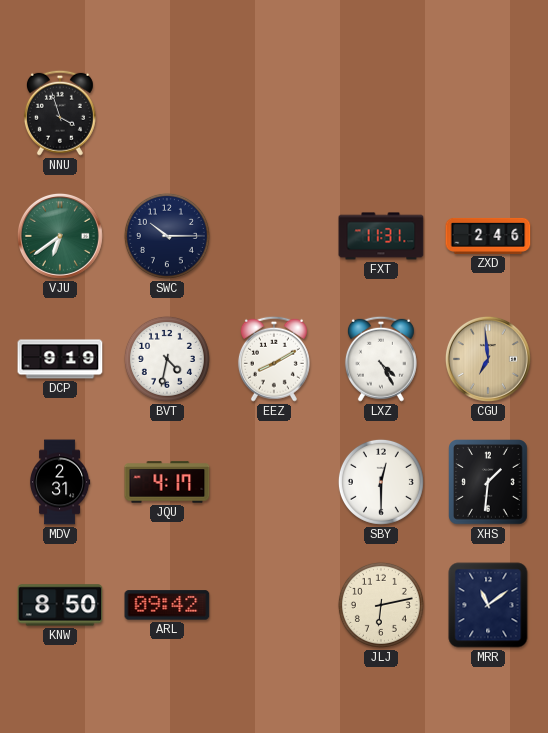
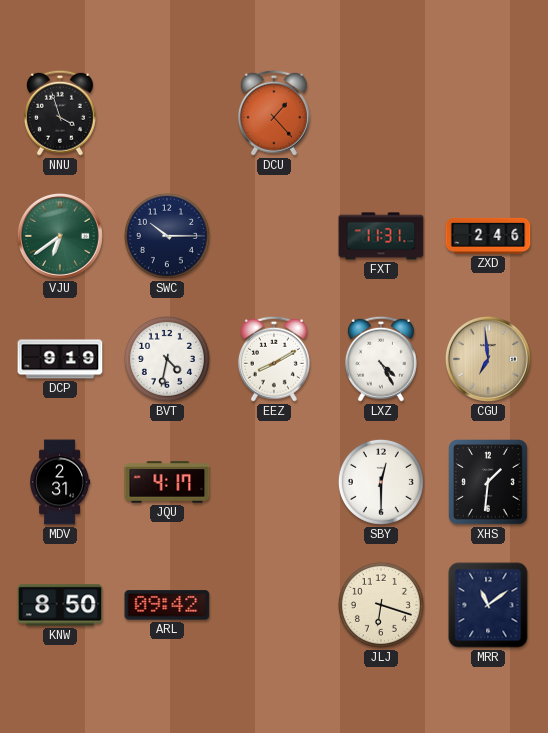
DCU: none -> 1:23 (274, 113)
JLJ: 6:13 -> 6:18 (381, 605)
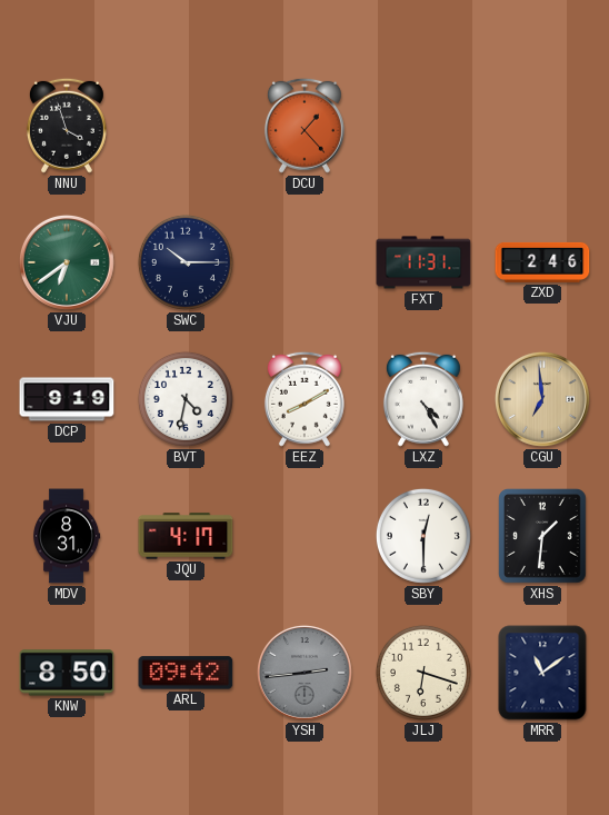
MDV: 2:31 -> 8:31 (67, 536)
YSH: none -> 2:44 (304, 673)
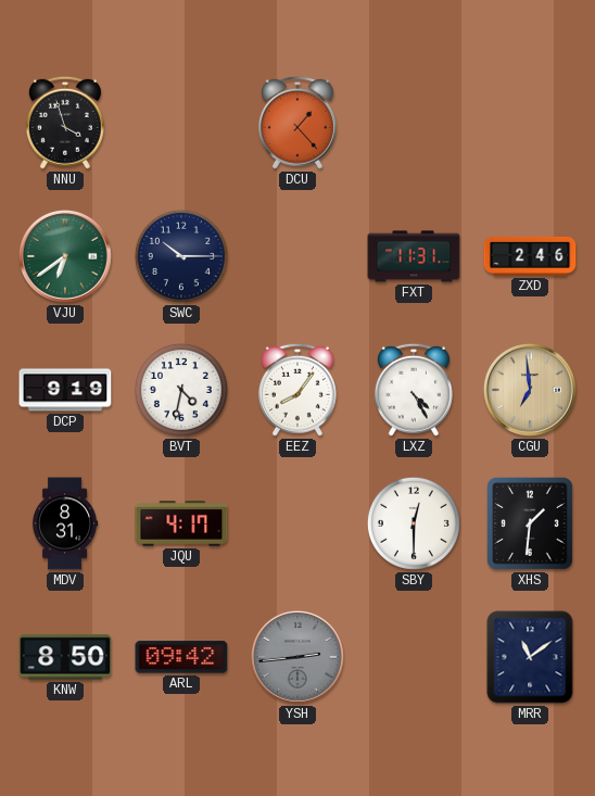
EEZ: 8:10 -> 8:06 (297, 390)
JLJ: 6:18 -> none (423, 673)
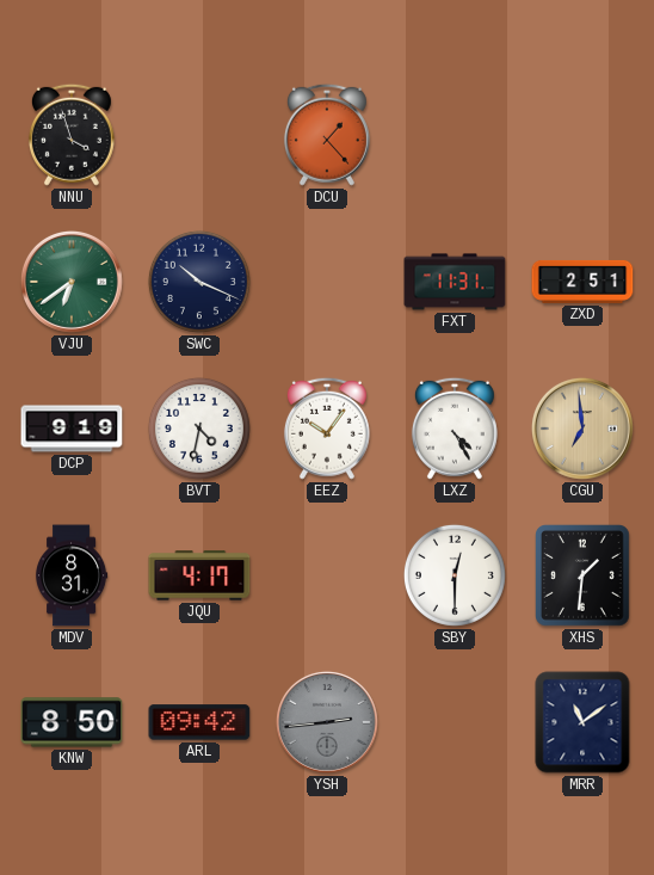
SWC: 10:15 -> 10:19 (199, 282)
ZXD: 2:46 -> 2:51 (582, 282)
EEZ: 8:06 -> 10:06 (327, 429)
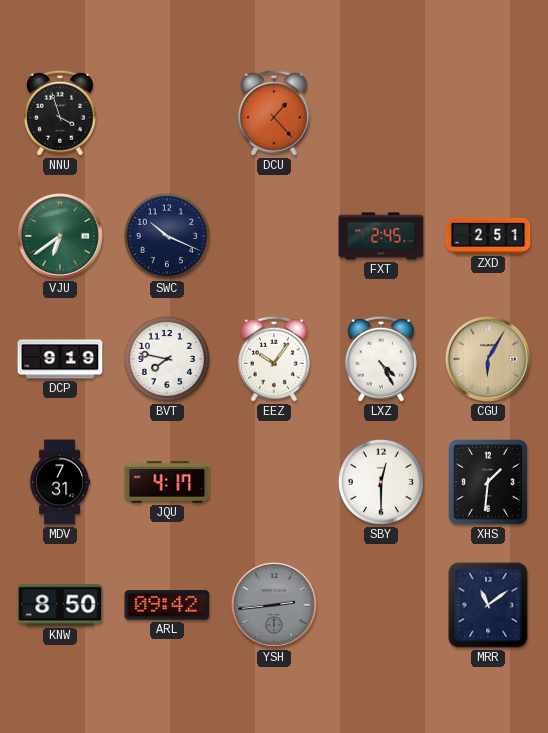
FXT: 11:31 -> 2:45 (381, 236)
BVT: 4:32 -> 7:47 (167, 359)
CGU: 6:59 -> 6:05 (488, 359)
MDV: 8:31 -> 7:31 (60, 482)
